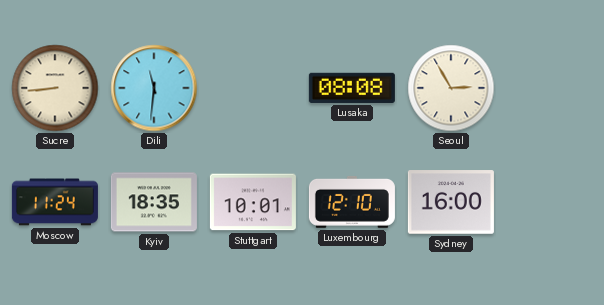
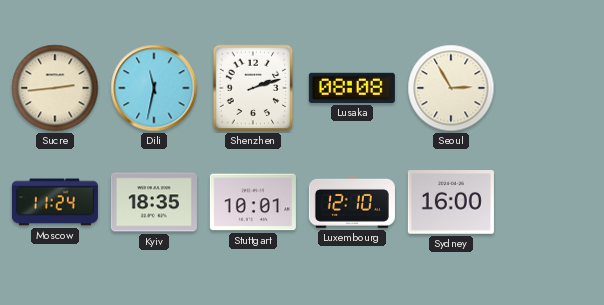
Sucre: 8:44 -> 2:44 (55, 88)
Dili: 11:31 -> 11:32 (154, 88)
Shenzhen: none -> 2:12 (253, 88)
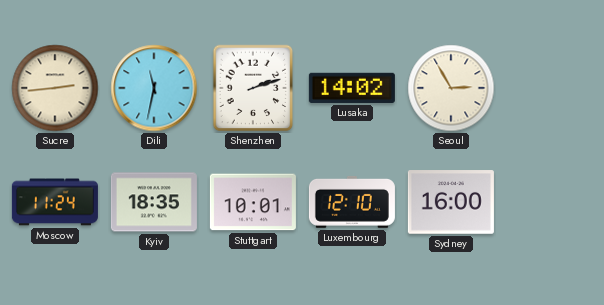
Lusaka: 08:08 -> 14:02 (352, 88)
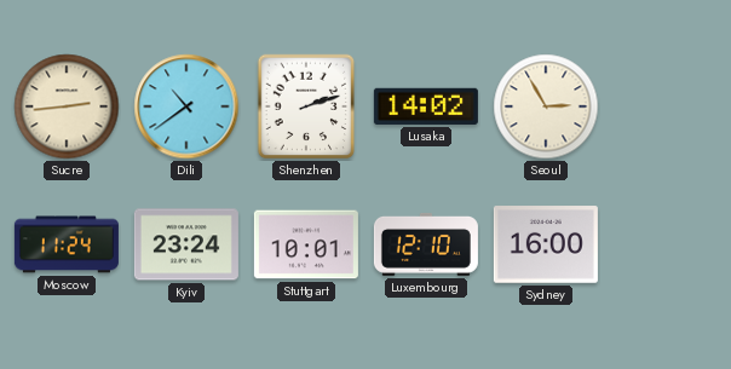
Dili: 11:32 -> 10:39 (186, 106)
Kyiv: 18:35 -> 23:24 (186, 244)
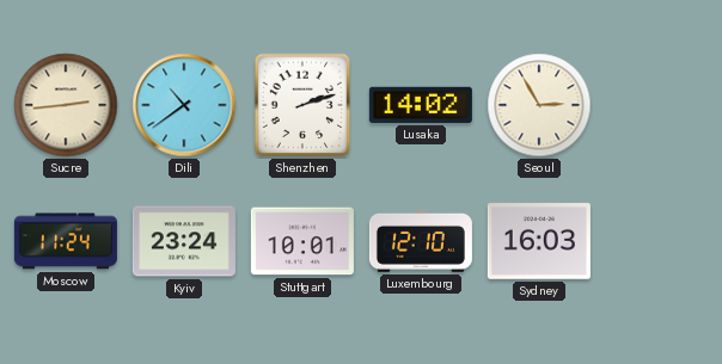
Sydney: 16:00 -> 16:03 (539, 241)
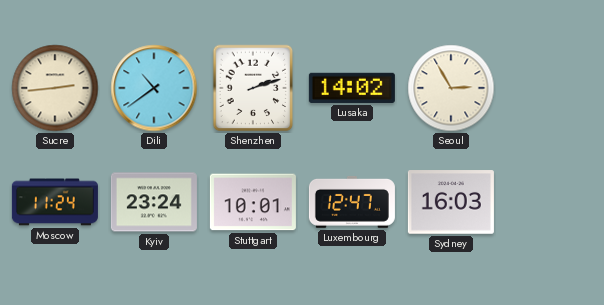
Luxembourg: 12:10 -> 12:47 (352, 202)
